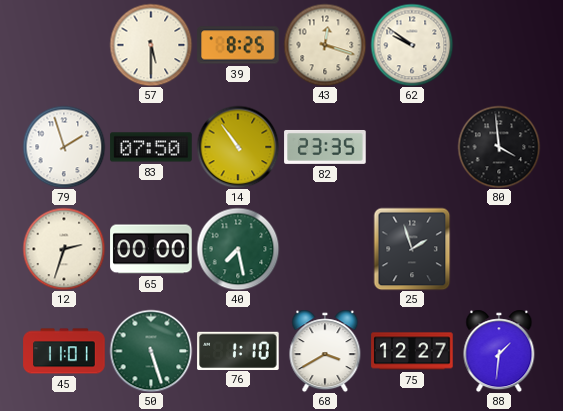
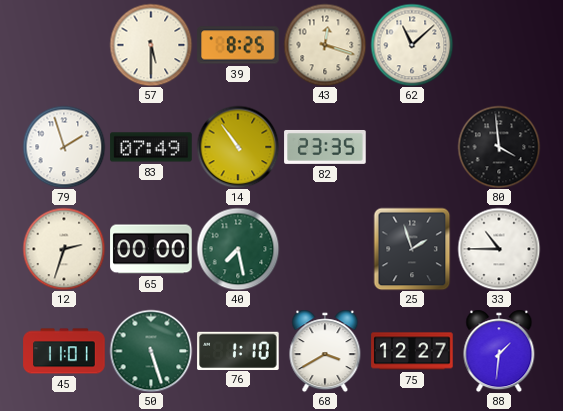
62: 9:51 -> 11:08 (412, 45)
83: 07:50 -> 07:49 (151, 147)
33: none -> 10:45 (499, 249)
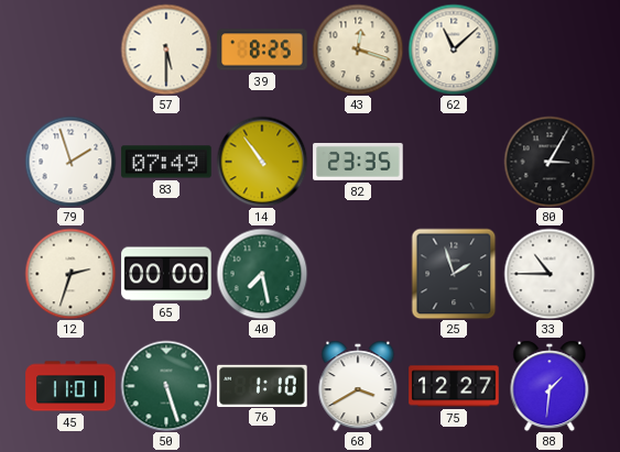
80: 3:59 -> 3:05 (550, 162)
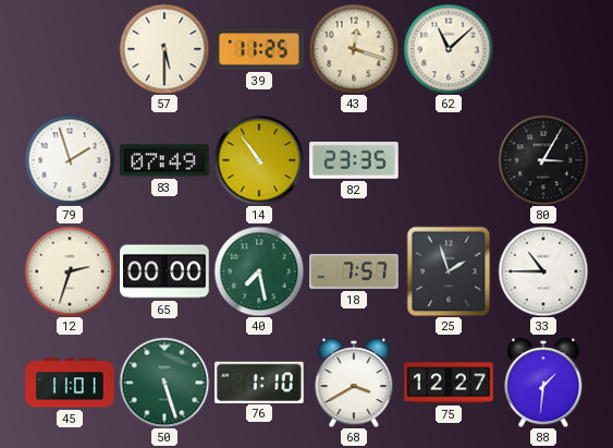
39: 8:25 -> 11:25 (259, 49)
18: none -> 7:57 (354, 271)
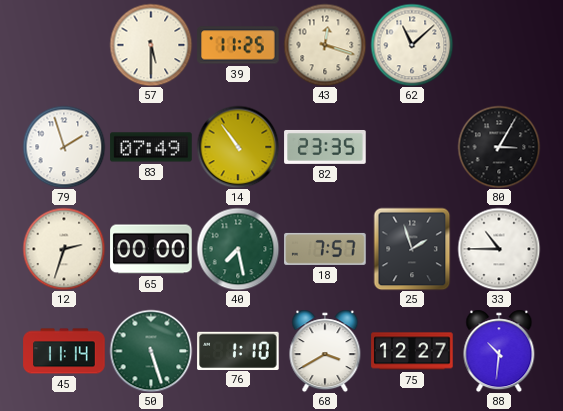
45: 11:01 -> 11:14 (64, 351)
88: 1:31 -> 10:31 (499, 351)
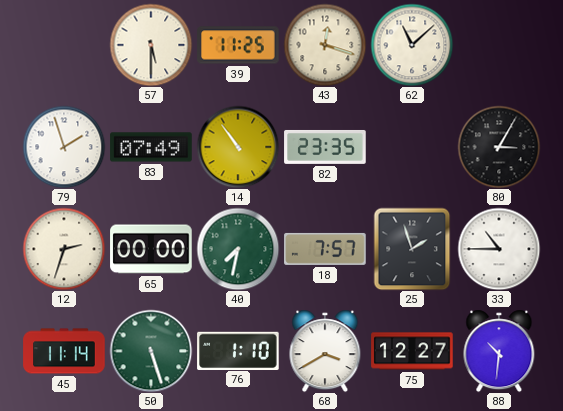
40: 7:28 -> 7:32 (238, 249)
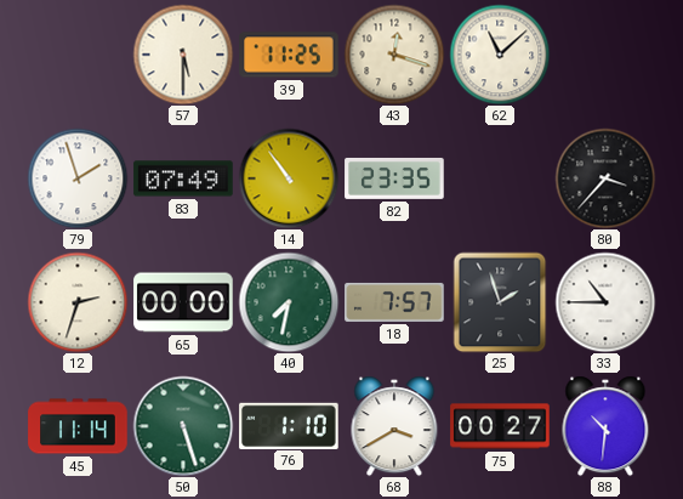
80: 3:05 -> 3:37 (605, 178)
75: 12:27 -> 00:27 (500, 426)
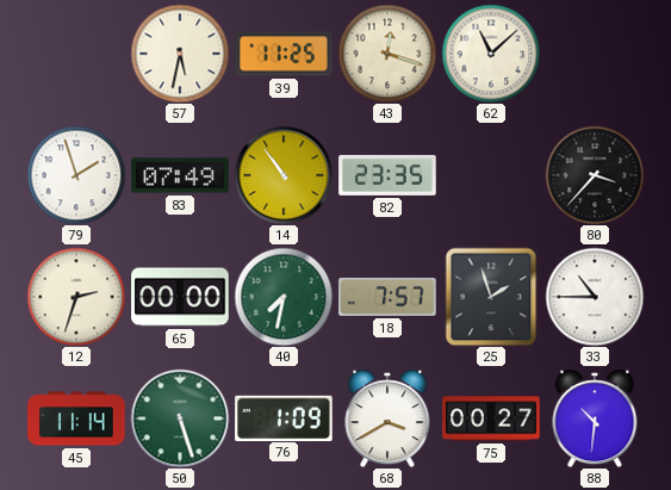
57: 5:30 -> 5:32 (180, 54)
76: 1:10 -> 1:09 (284, 417)
